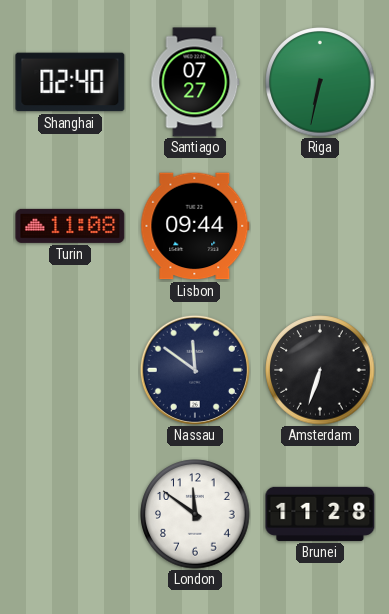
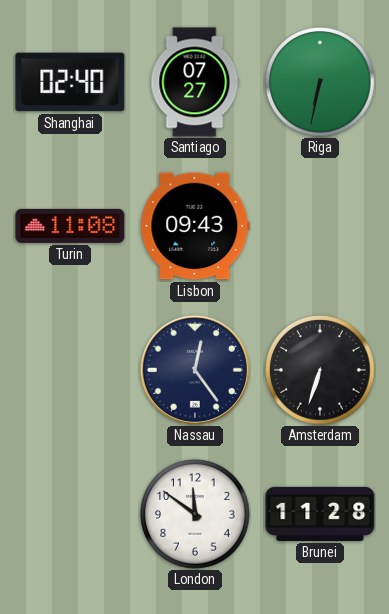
Lisbon: 09:44 -> 09:43 (195, 226)
Nassau: 11:51 -> 12:24 (195, 370)
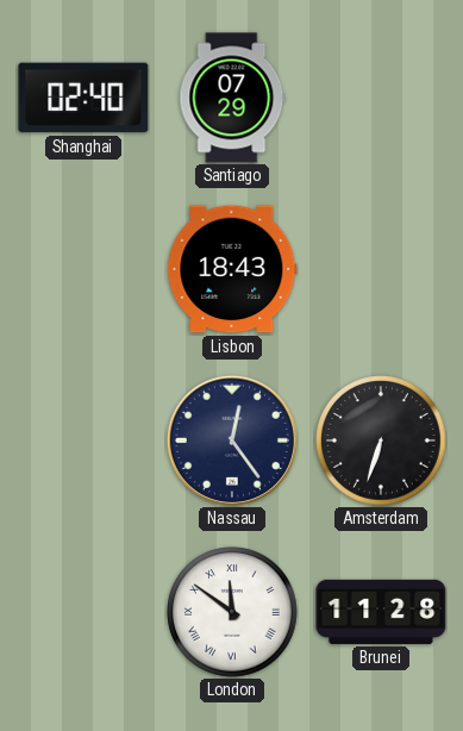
Santiago: 07:27 -> 07:29 (232, 98)
Riga: 6:32 -> none (320, 82)
Turin: 11:08 -> none (70, 226)
Lisbon: 09:43 -> 18:43 (232, 269)
London numerals: Arabic -> Roman (232, 612)
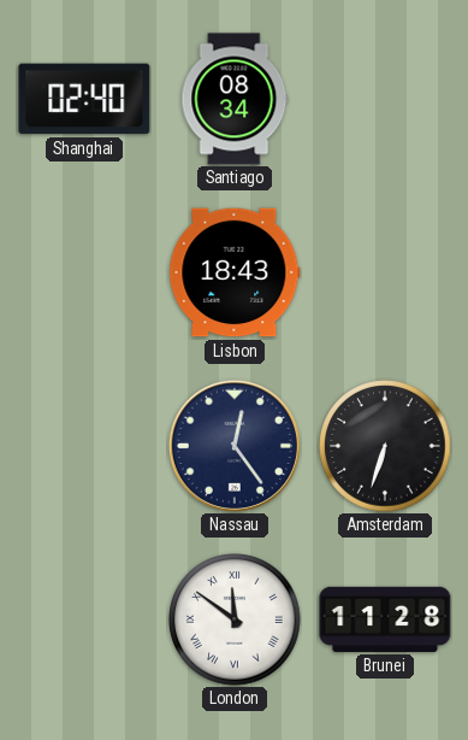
Santiago: 07:29 -> 08:34 (235, 99)
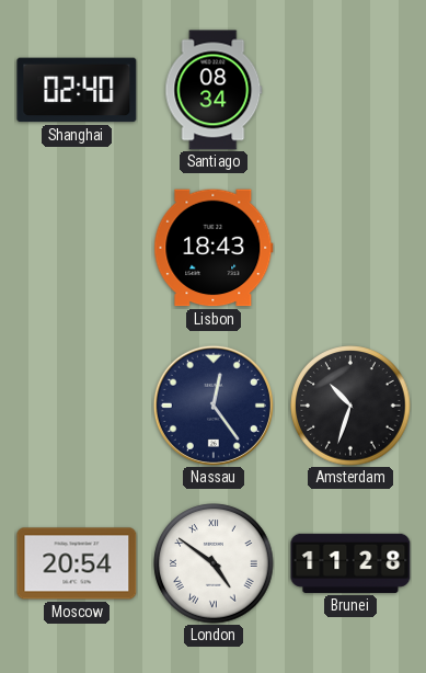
Amsterdam: 6:33 -> 10:33 (350, 406)
Moscow: none -> 20:54 (77, 563)
London: 11:51 -> 4:51 (214, 563)
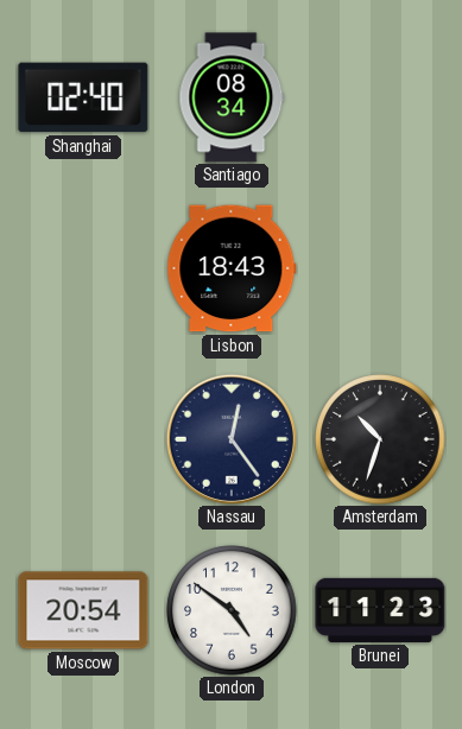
London numerals: Roman -> Arabic (232, 610)
Brunei: 11:28 -> 11:23 (380, 610)
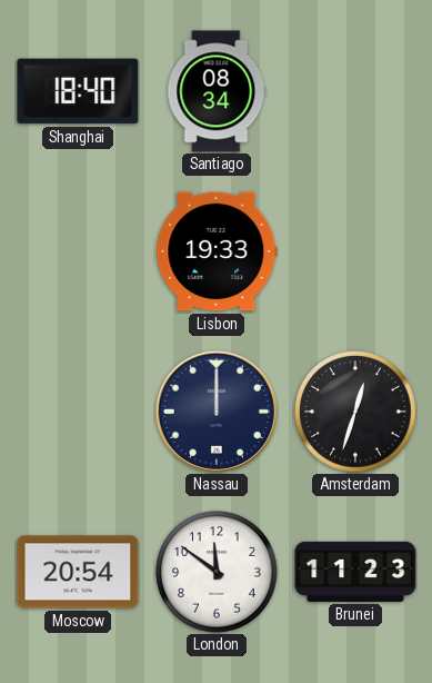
Shanghai: 02:40 -> 18:40 (78, 91)
Lisbon: 18:43 -> 19:33 (217, 251)
Nassau: 12:24 -> 12:00 (217, 412)
Amsterdam: 10:33 -> 12:33 (355, 412)
London: 4:51 -> 11:51 (217, 572)
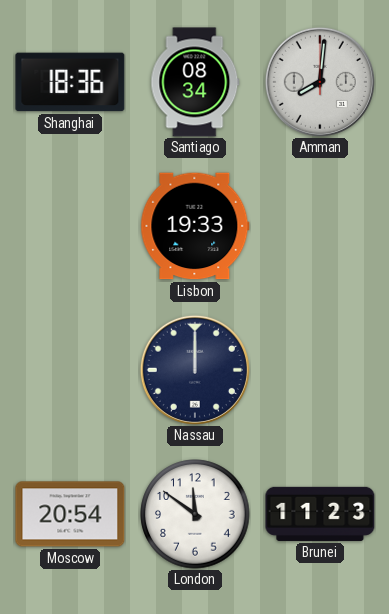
Shanghai: 18:40 -> 18:36 (70, 82)
Amman: none -> 8:01 (320, 82)
Amsterdam: 12:33 -> none (355, 412)
